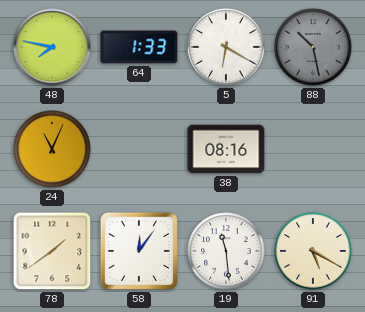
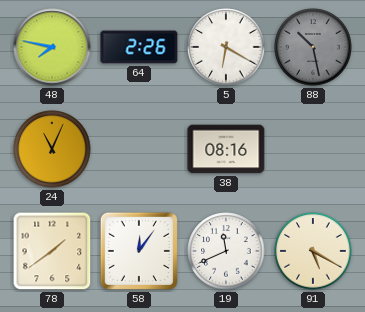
64: 1:33 -> 2:26 (139, 47)
19: 11:29 -> 11:41 (226, 251)
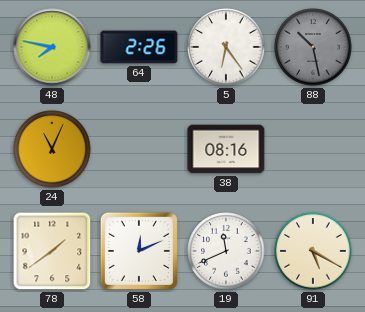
5: 6:20 -> 6:24 (226, 47)
58: 12:06 -> 12:11 (139, 251)
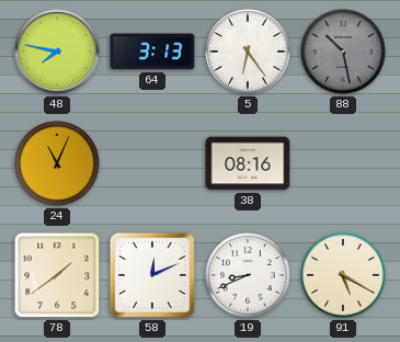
64: 2:26 -> 3:13 (152, 52)
19: 11:41 -> 8:41 (248, 275)
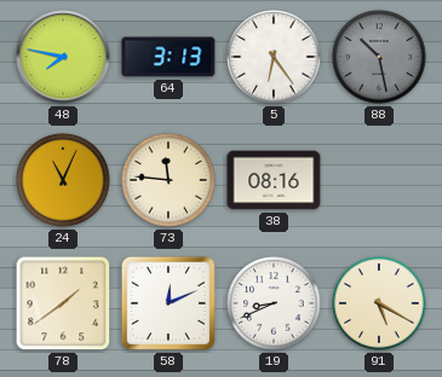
73: none -> 11:46 (168, 180)
